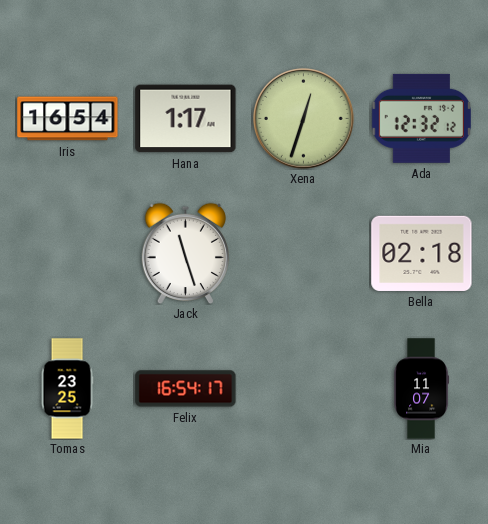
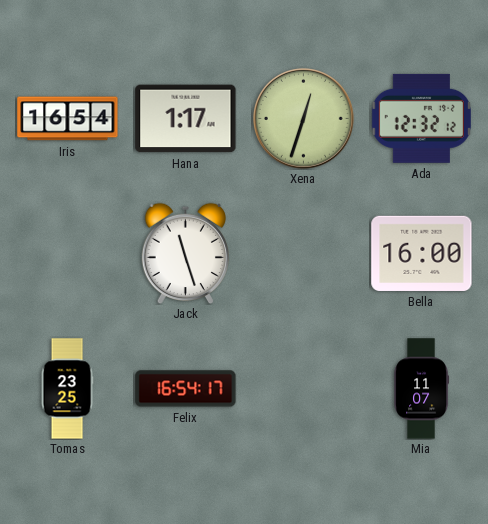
Bella: 02:18 -> 16:00 (422, 253)
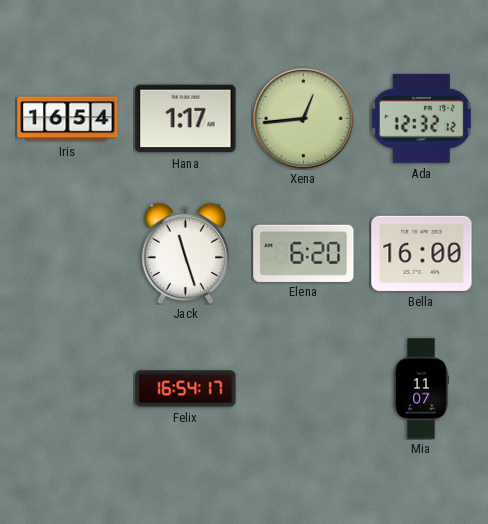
Xena: 12:33 -> 12:44 (303, 118)
Elena: none -> 6:20 (304, 253)
Tomas: 23:25 -> none (67, 389)
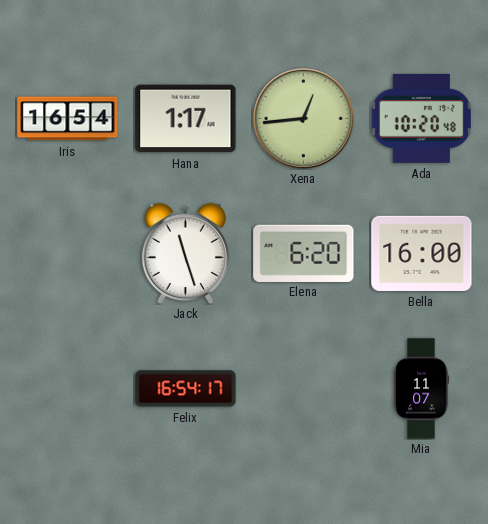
Ada: 12:32 -> 10:20 (421, 118)
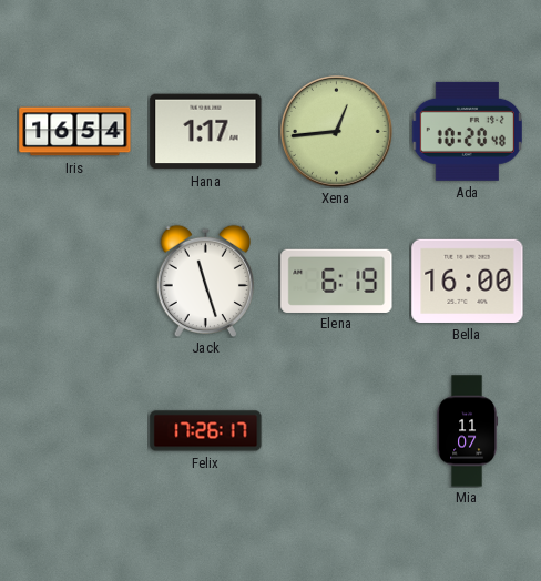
Elena: 6:20 -> 6:19 (337, 281)
Felix: 16:54 -> 17:26 (206, 431)
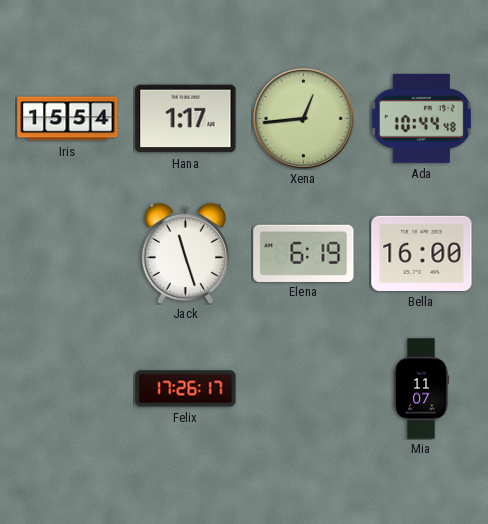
Iris: 16:54 -> 15:54 (68, 119)
Ada: 10:20 -> 10:44 (421, 118)
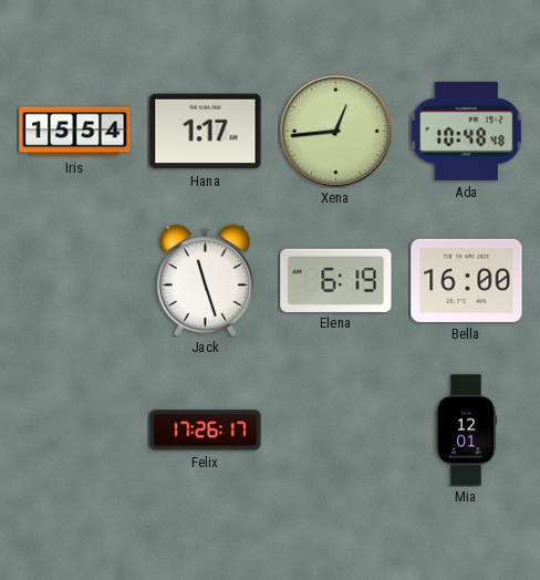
Ada: 10:44 -> 10:48 (466, 131)
Mia: 11:07 -> 12:01 (467, 431)
